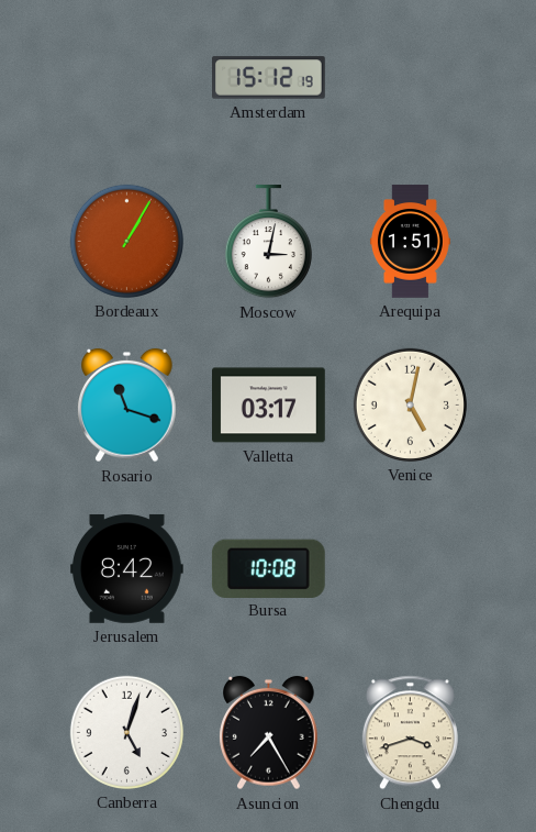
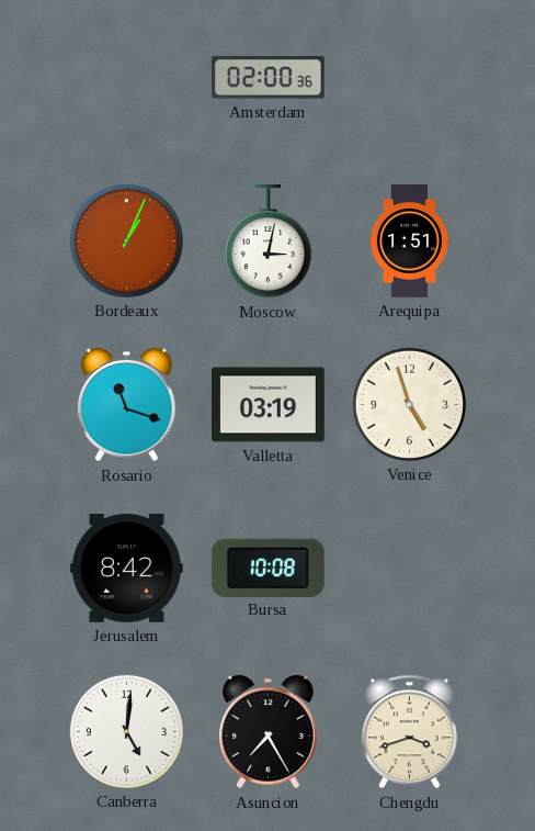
Amsterdam: 15:12 -> 02:00 (269, 78)
Bordeaux: 1:05 -> 1:04 (126, 240)
Valletta: 03:17 -> 03:19 (269, 405)
Venice: 5:02 -> 4:57 (409, 404)
Canberra: 5:03 -> 5:01 (126, 731)
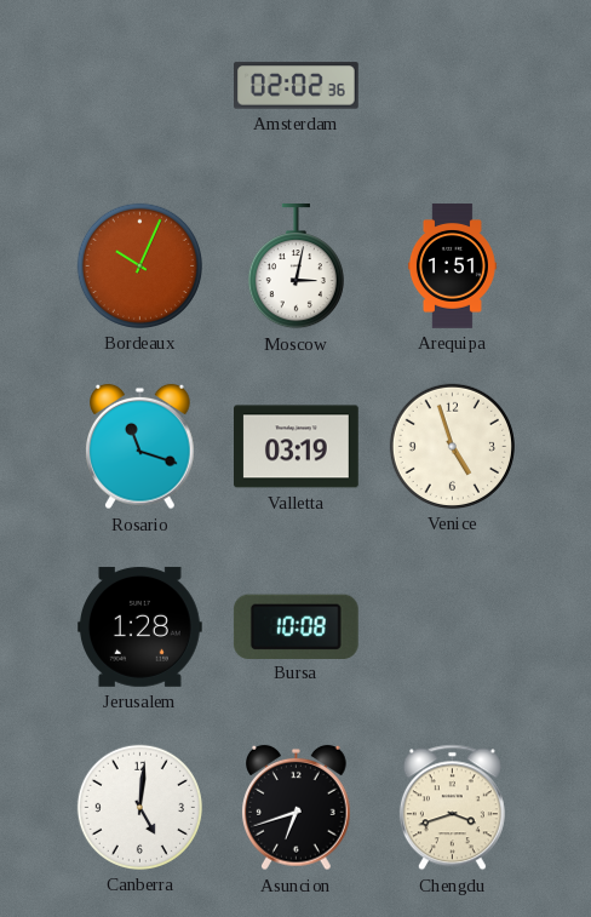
Amsterdam: 02:00 -> 02:02 (297, 86)
Bordeaux: 1:04 -> 10:04 (139, 265)
Jerusalem: 8:42 -> 1:28 (139, 627)
Asuncion: 7:25 -> 6:42 (297, 808)
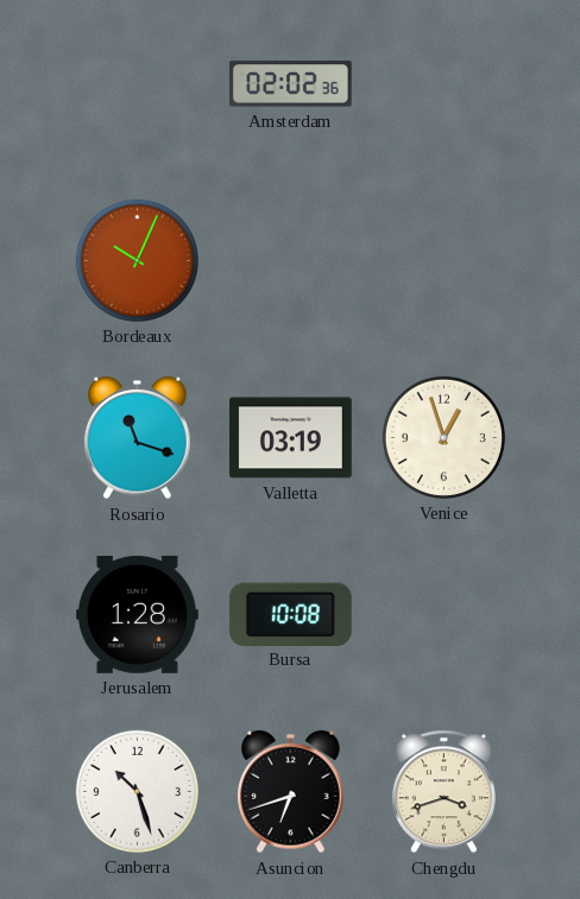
Moscow: 3:02 -> none (295, 268)
Arequipa: 1:51 -> none (452, 266)
Venice: 4:57 -> 12:57 (443, 437)
Canberra: 5:01 -> 10:27 (137, 791)
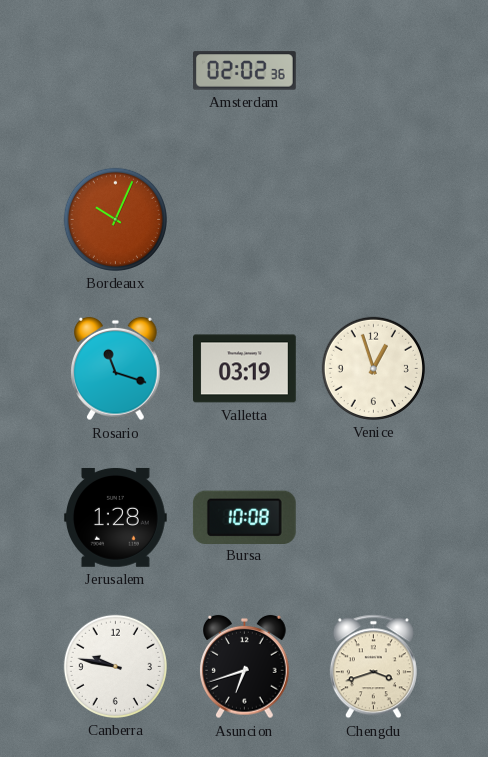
Canberra: 10:27 -> 9:47 (115, 666)
